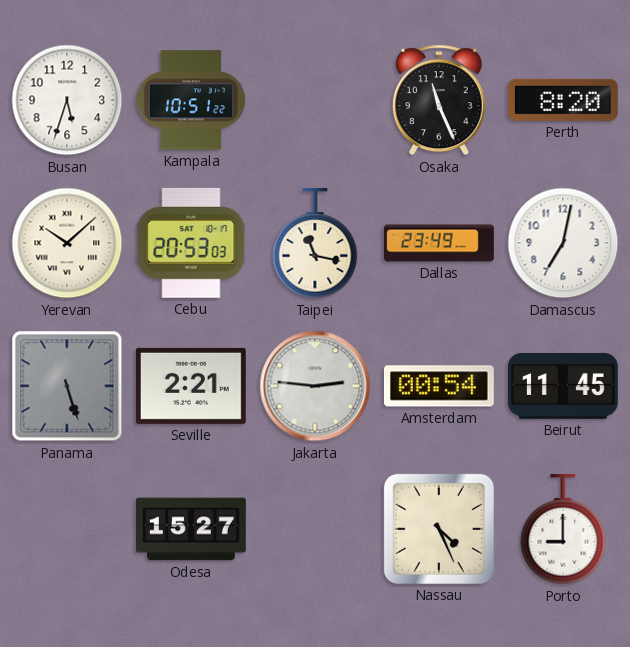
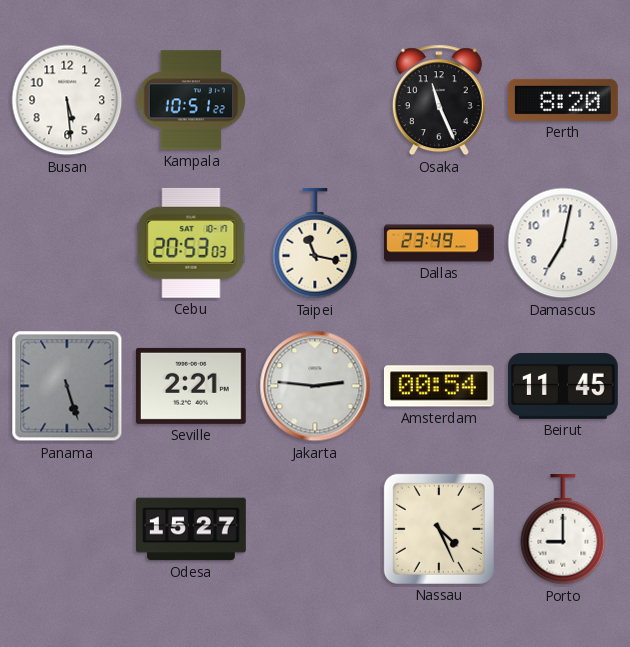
Busan: 5:33 -> 5:29 (67, 100)
Yerevan: 10:08 -> none (67, 243)
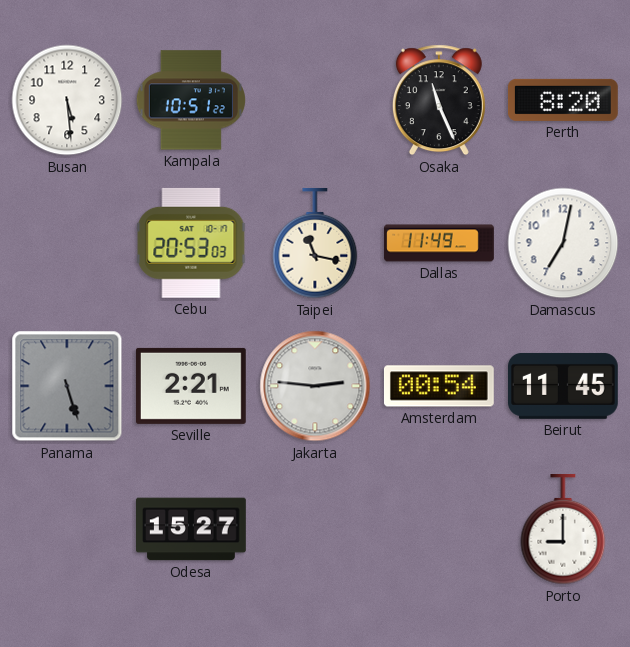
Dallas: 23:49 -> 11:49 (439, 243)
Nassau: 4:26 -> none (439, 529)
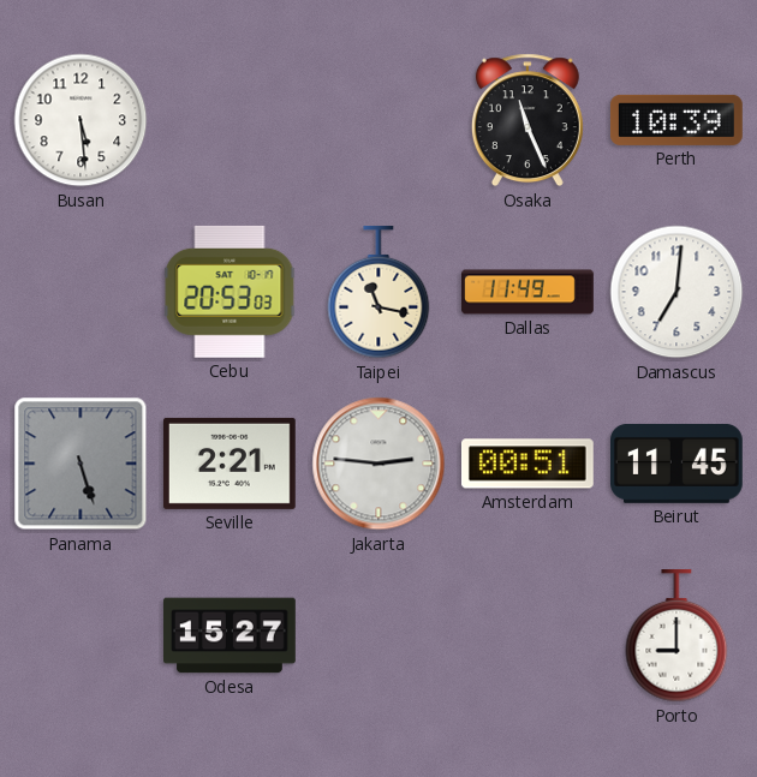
Kampala: 10:51 -> none (191, 100)
Perth: 8:20 -> 10:39 (676, 120)
Damascus: 7:02 -> 7:01 (676, 292)
Amsterdam: 00:54 -> 00:51 (527, 464)
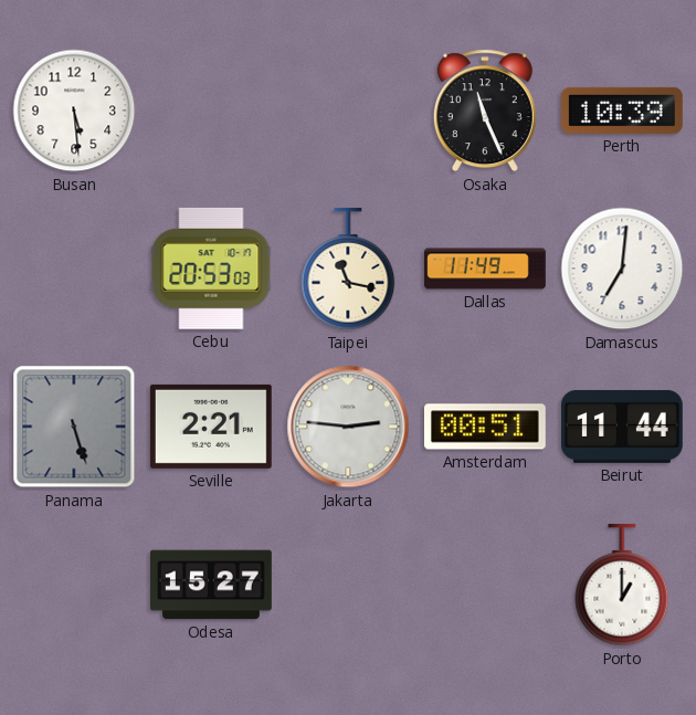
Beirut: 11:45 -> 11:44 (623, 427)
Porto: 9:00 -> 1:00 (622, 586)
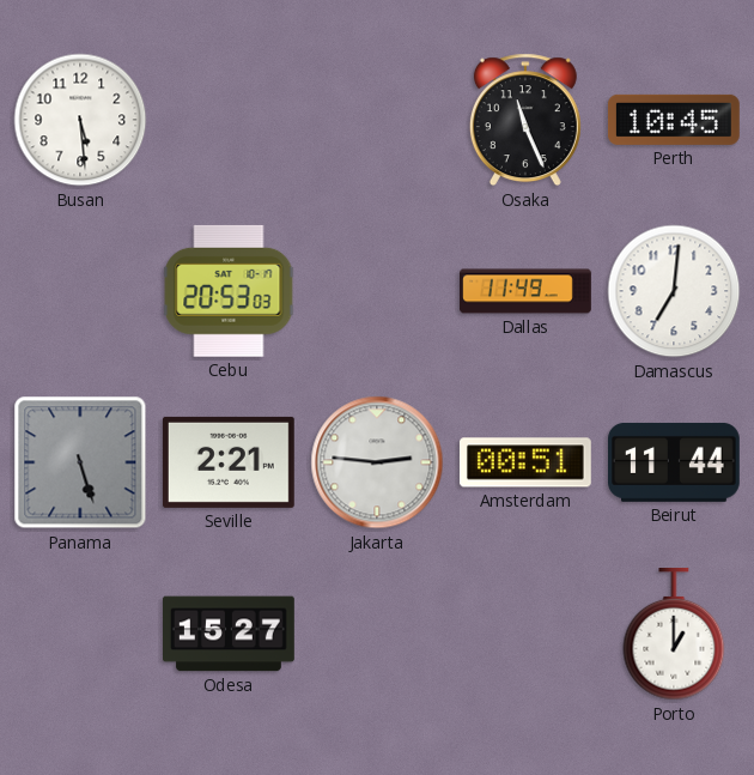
Perth: 10:39 -> 10:45 (674, 120)
Taipei: 11:17 -> none (348, 270)
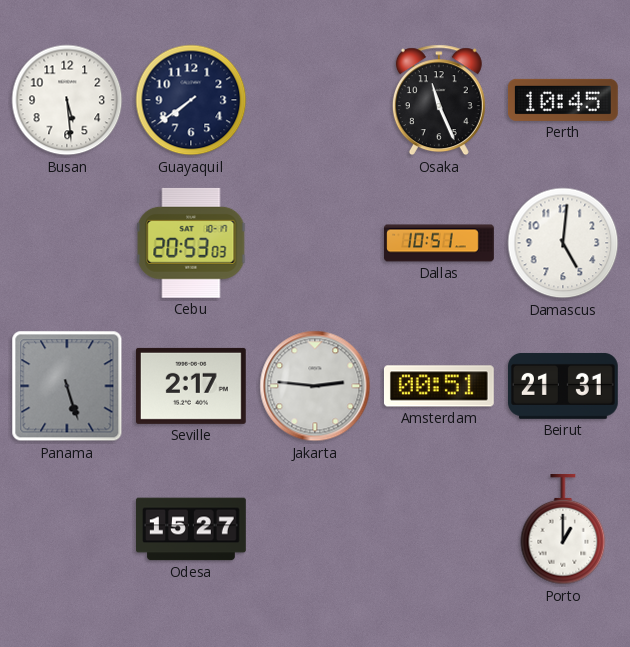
Guayaquil: none -> 7:39 (191, 100)
Dallas: 11:49 -> 10:51 (439, 243)
Damascus: 7:01 -> 5:01 (563, 243)
Seville: 2:21 -> 2:17 (191, 386)
Beirut: 11:44 -> 21:31 (564, 386)
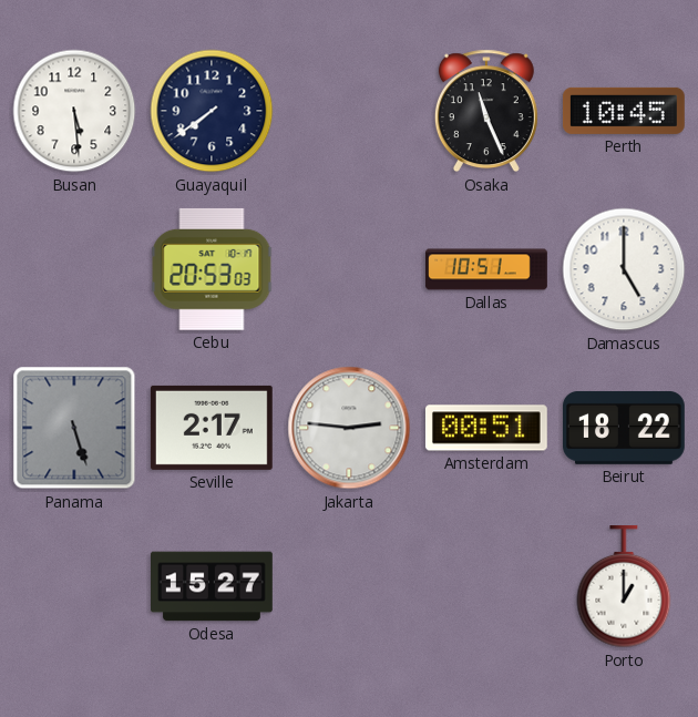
Damascus: 5:01 -> 5:00 (624, 269)
Beirut: 21:31 -> 18:22 (625, 428)
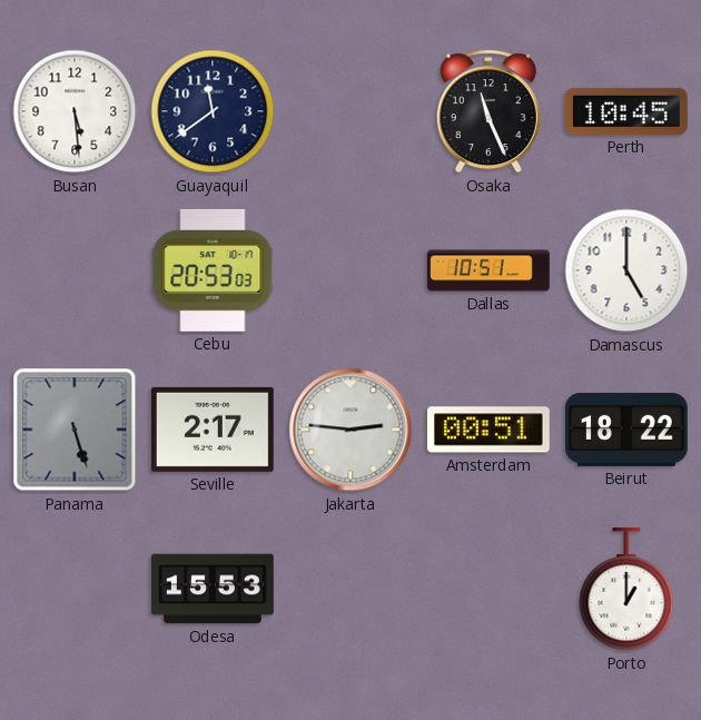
Guayaquil: 7:39 -> 11:39 (213, 111)
Odesa: 15:27 -> 15:53 (214, 589)
